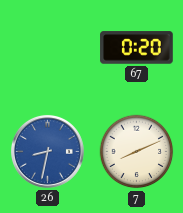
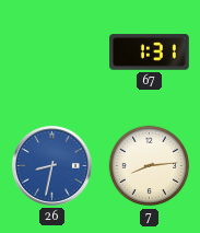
67: 0:20 -> 1:31 (150, 53)
7: 8:11 -> 8:14 (150, 166)
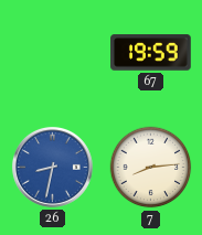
67: 1:31 -> 19:59 (151, 53)
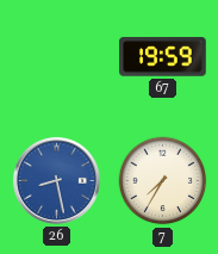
26: 8:32 -> 8:28 (56, 180)
7: 8:14 -> 7:35 (163, 181)
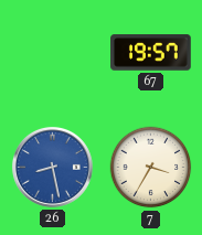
67: 19:59 -> 19:57 (151, 53)
7: 7:35 -> 3:35 (151, 168)
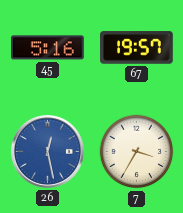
45: none -> 5:16 (48, 48)
26: 8:28 -> 12:28 (47, 151)
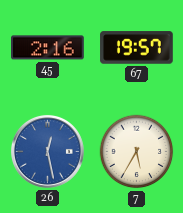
45: 5:16 -> 2:16 (48, 48)
7: 3:35 -> 5:35 (137, 152)
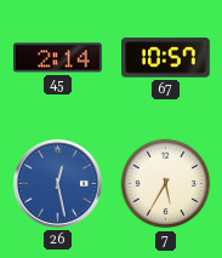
45: 2:16 -> 2:14 (58, 58)
67: 19:57 -> 10:57 (166, 58)
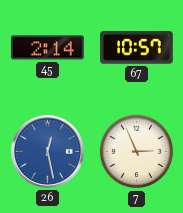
7: 5:35 -> 2:56 (137, 152)
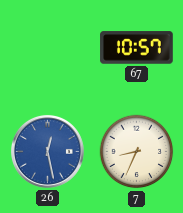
45: 2:14 -> none (48, 48)
7: 2:56 -> 8:34 (137, 152)
